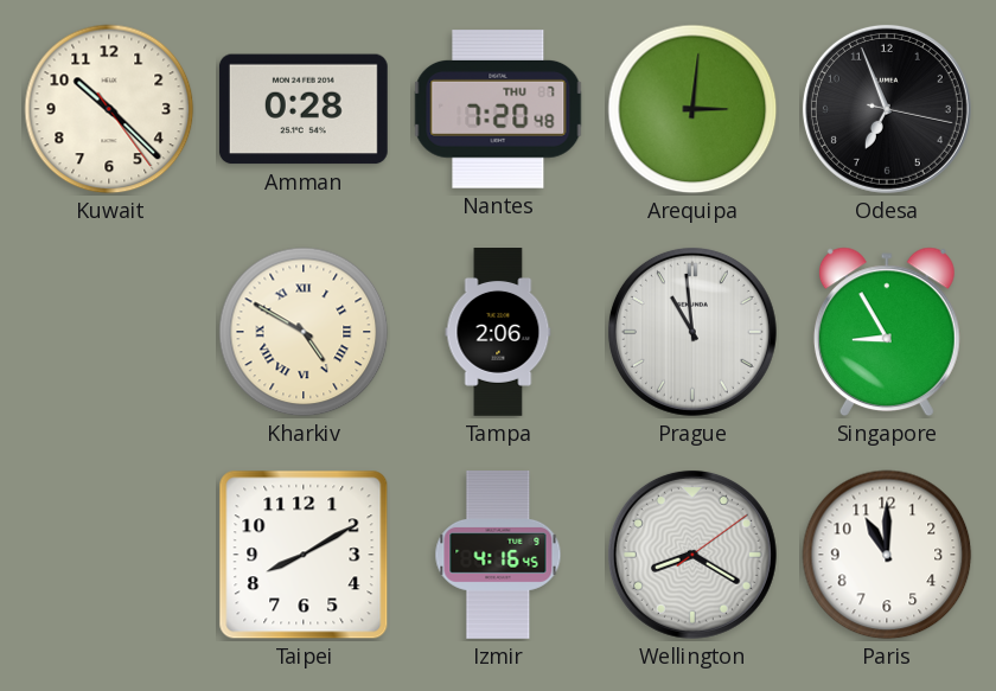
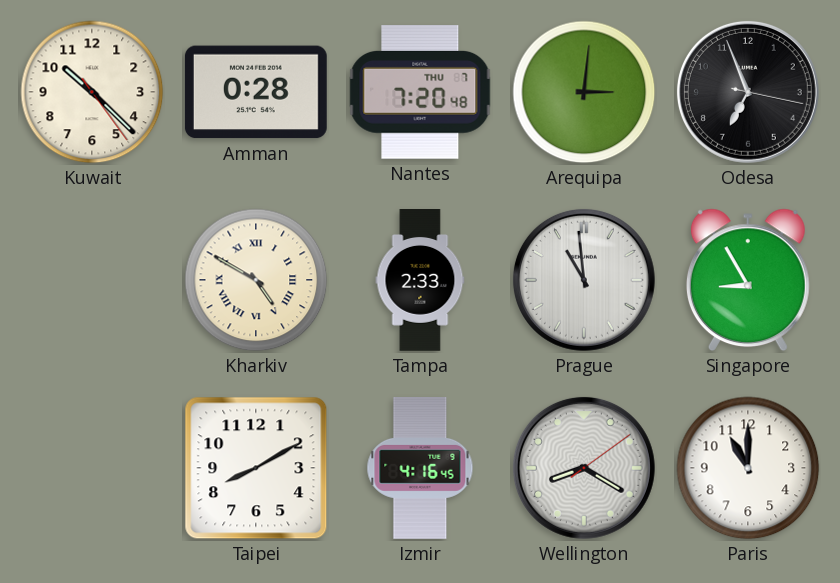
Tampa: 2:06 -> 2:33 (420, 281)
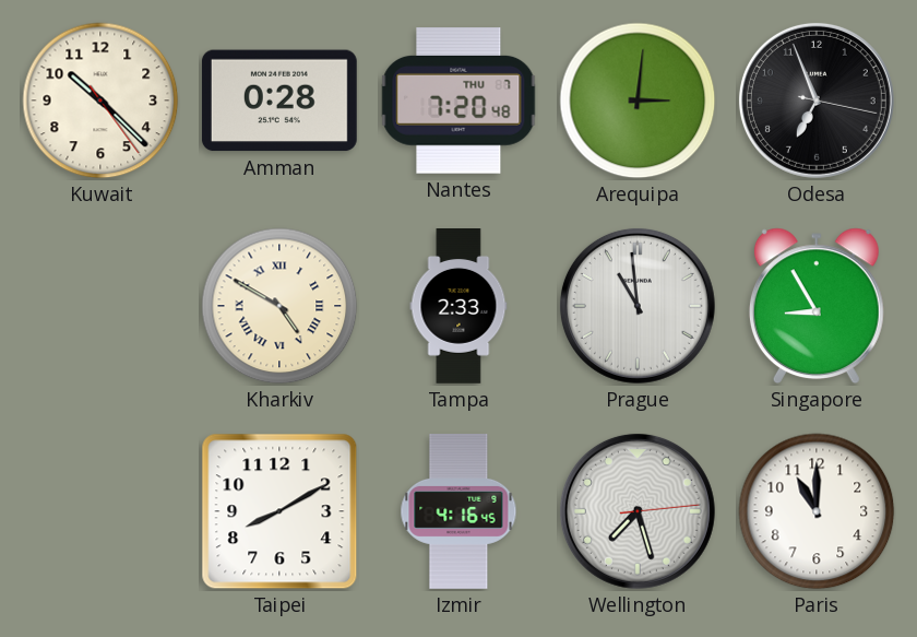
Wellington: 8:20 -> 7:27 (638, 511)
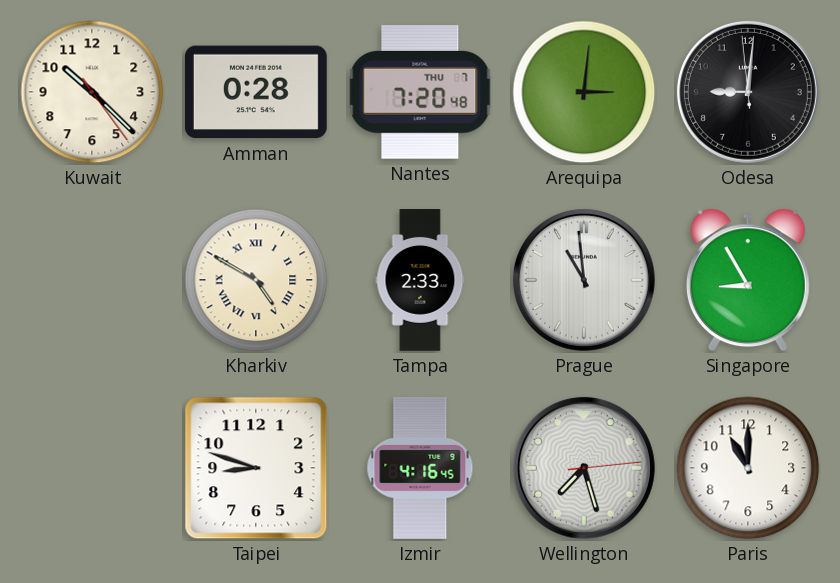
Odesa: 6:56 -> 9:00 (748, 92)
Taipei: 8:10 -> 8:48 (256, 468)
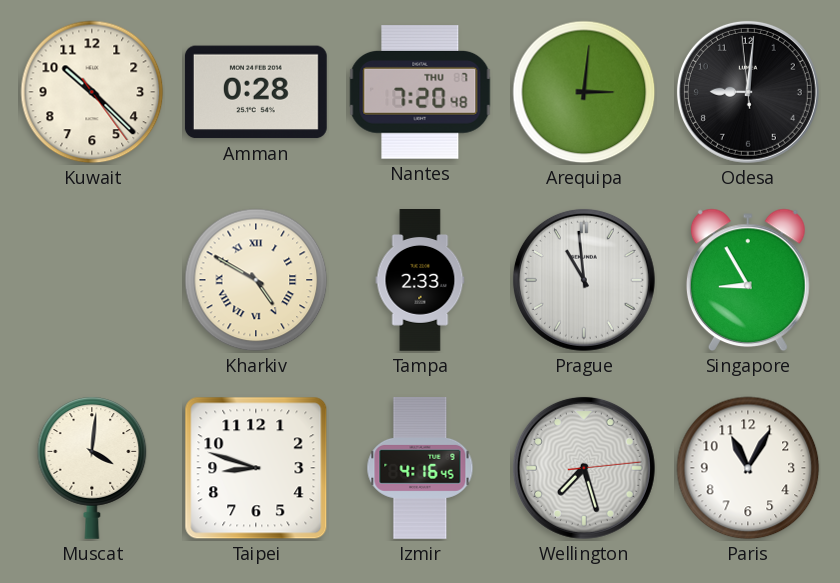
Muscat: none -> 4:01 (92, 468)
Paris: 11:00 -> 11:05 (748, 468)
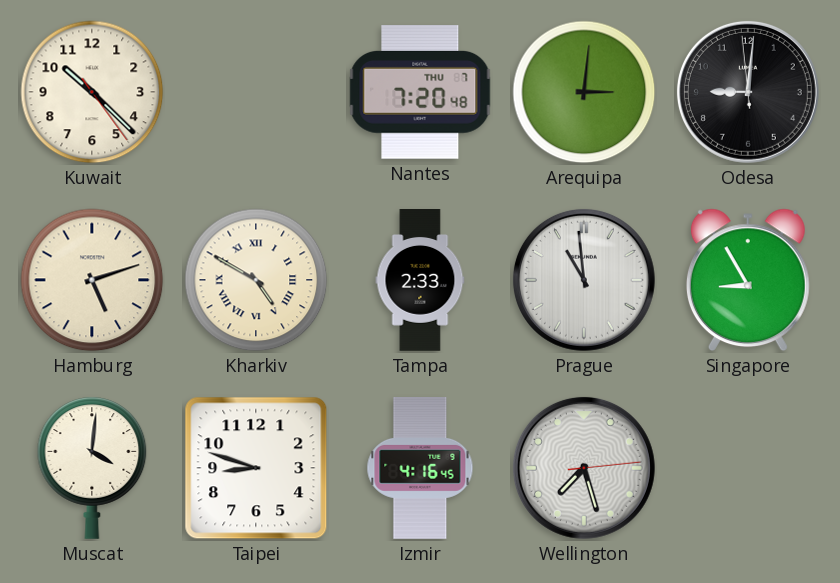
Amman: 0:28 -> none (256, 92)
Hamburg: none -> 5:12 (92, 280)
Paris: 11:05 -> none (748, 468)
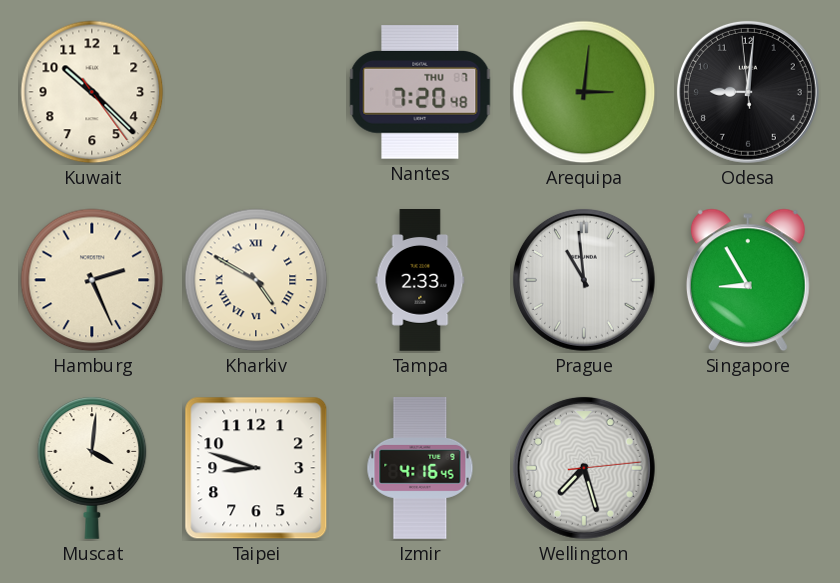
Hamburg: 5:12 -> 2:26 (92, 280)
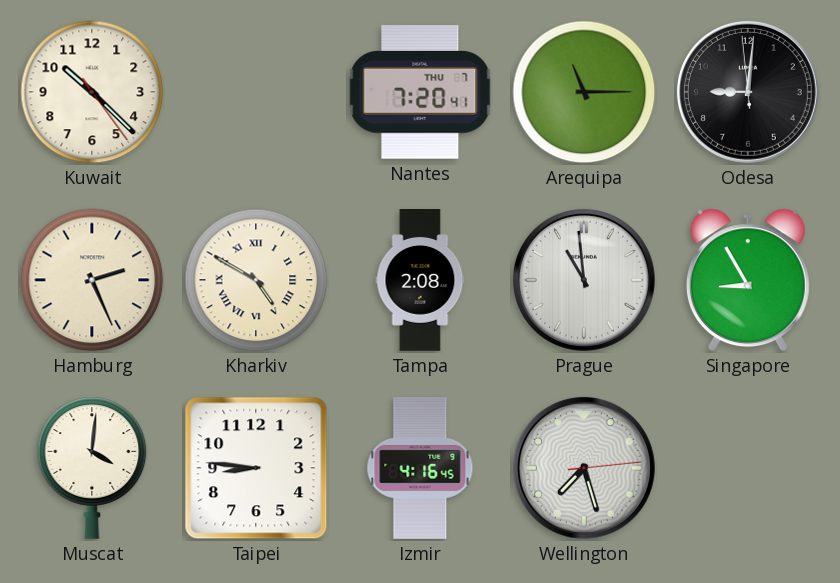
Nantes: 7:20:48 -> 7:20:41 (420, 92)
Arequipa: 3:01 -> 11:15 (584, 92)
Tampa: 2:33 -> 2:08 (420, 281)
Taipei: 8:48 -> 8:46 (256, 468)
